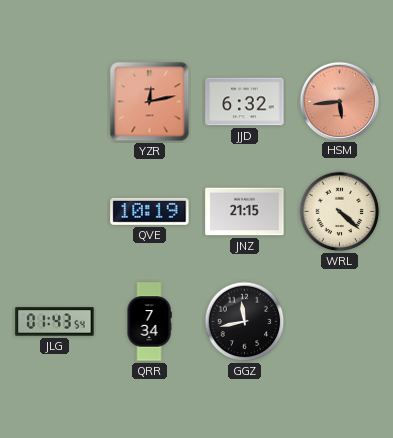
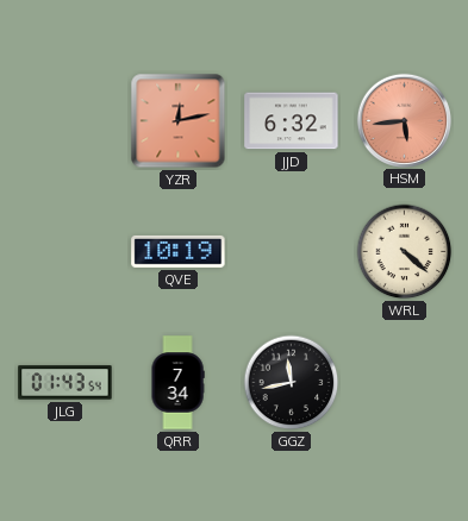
JNZ: 21:15 -> none (245, 212)
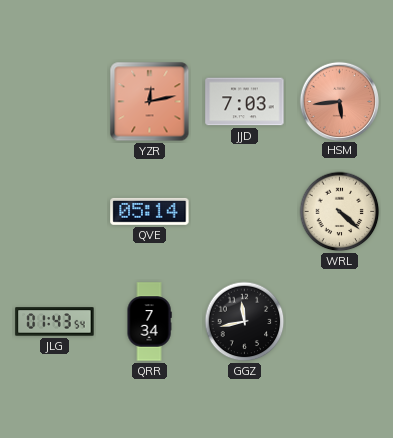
JJD: 6:32 -> 7:03 (245, 102)
QVE: 10:19 -> 05:14 (150, 211)
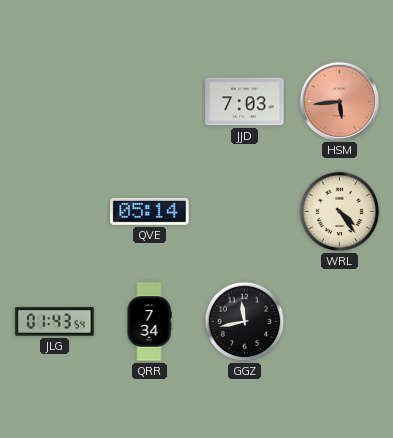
YZR: 12:13 -> none (150, 102)
WRL: 4:22 -> 4:24 (340, 212)
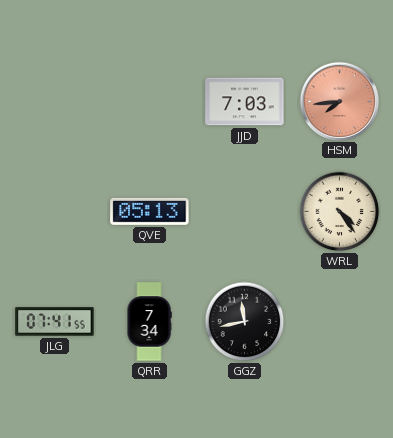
HSM: 5:44 -> 7:44 (339, 101)
QVE: 05:14 -> 05:13 (150, 211)
JLG: 01:43 -> 07:41 (55, 322)
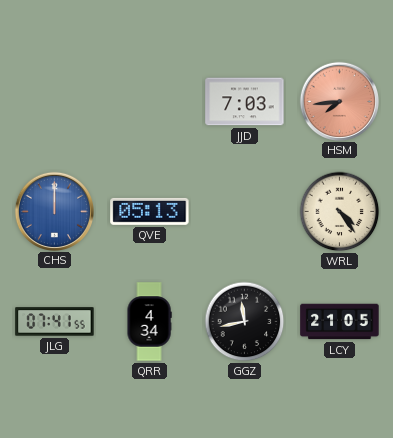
CHS: none -> 12:00 (54, 211)
QRR: 7:34 -> 4:34 (149, 322)
LCY: none -> 21:05 (340, 322)
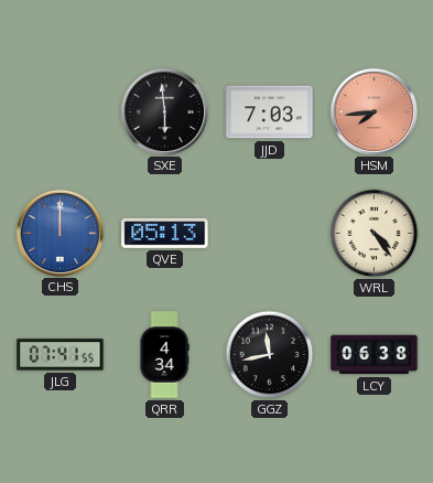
SXE: none -> 5:59 (164, 111)
LCY: 21:05 -> 06:38 (375, 355)
